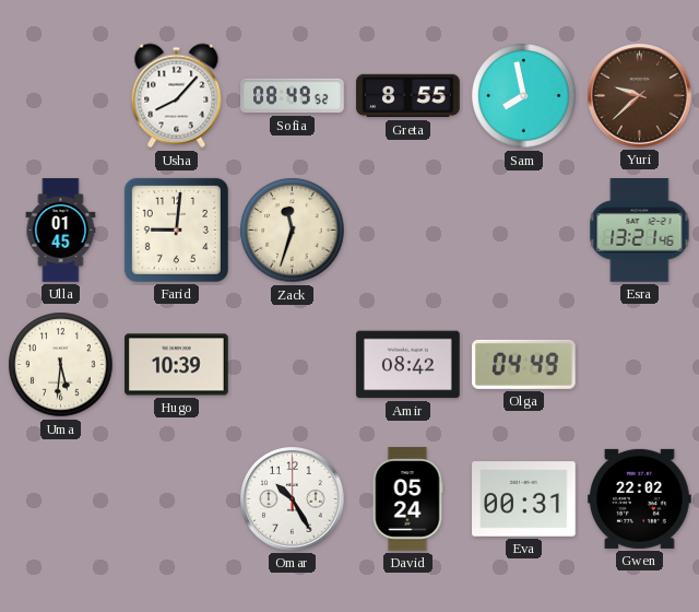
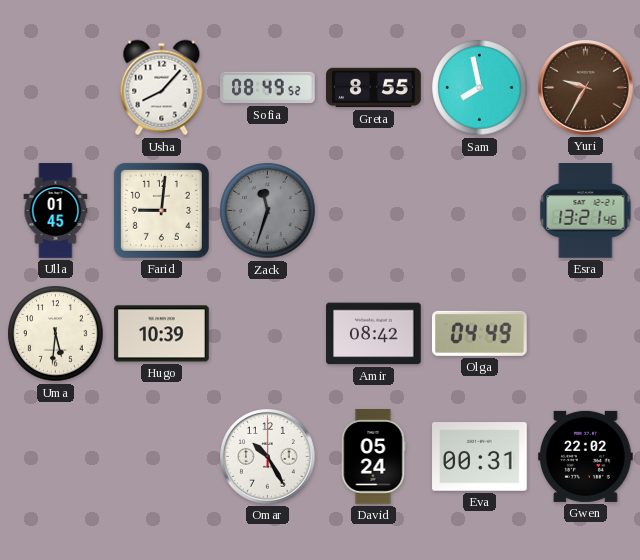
Yuri: 9:38 -> 9:35 (586, 88)
Zack dial: cream -> grey (268, 211)
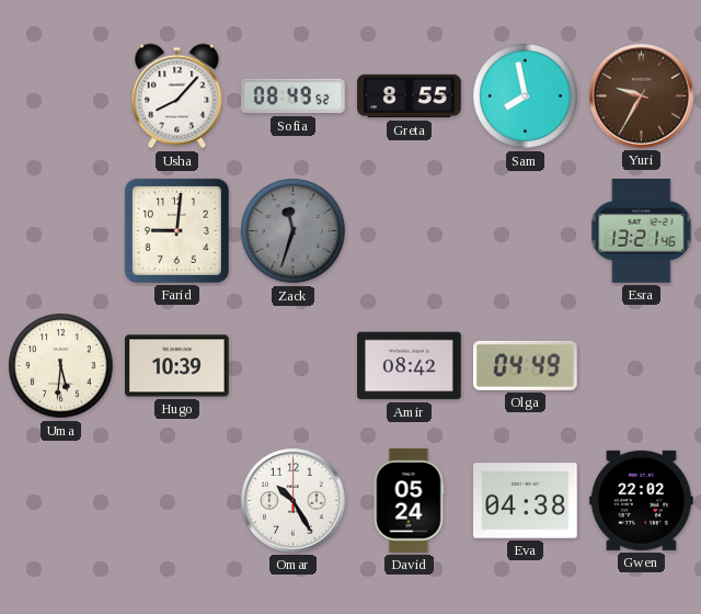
Ulla: 01:45 -> none (56, 211)
Eva: 00:31 -> 04:38 (526, 501)
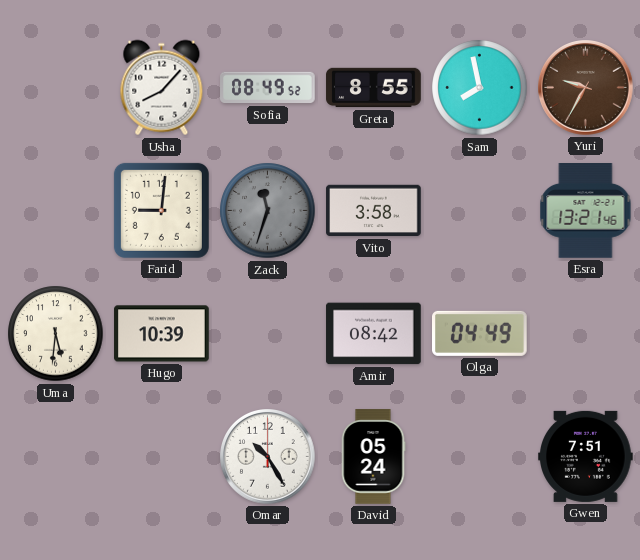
Vito: none -> 3:58 (374, 211)
Eva: 04:38 -> none (526, 501)
Gwen: 22:02 -> 7:51 (586, 456)
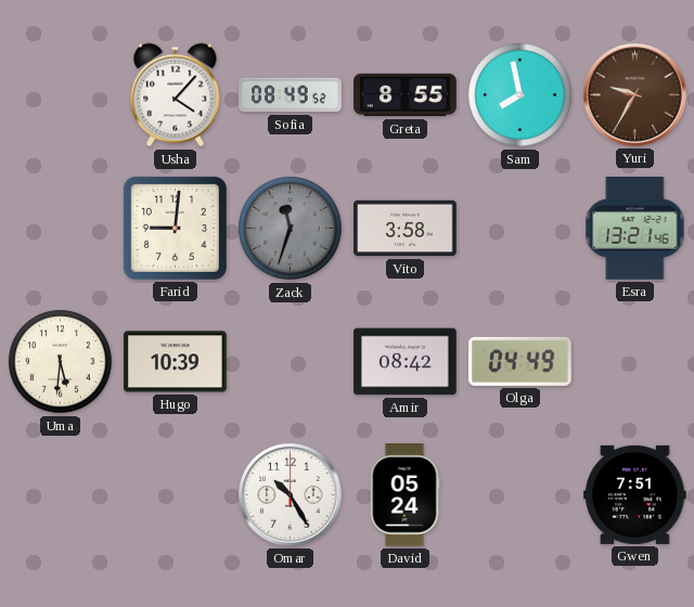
Usha: 8:07 -> 4:07 (176, 95)
